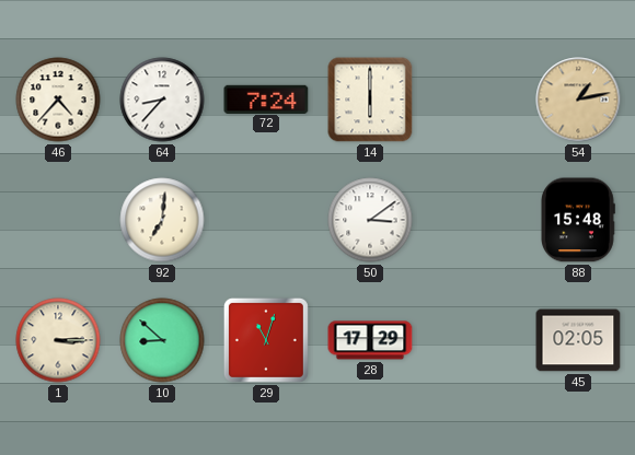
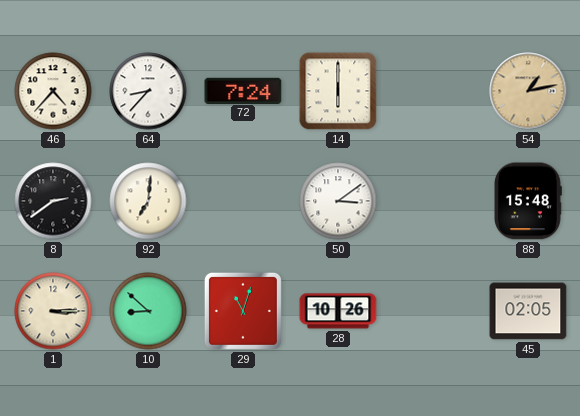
8: none -> 2:39 (53, 201)
28: 17:29 -> 10:26 (338, 311)
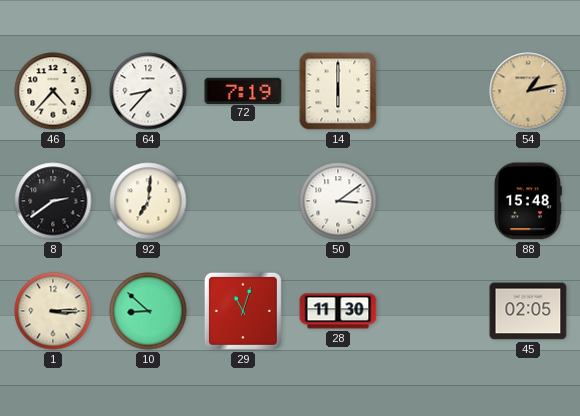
72: 7:24 -> 7:19 (243, 90)
28: 10:26 -> 11:30 (338, 311)
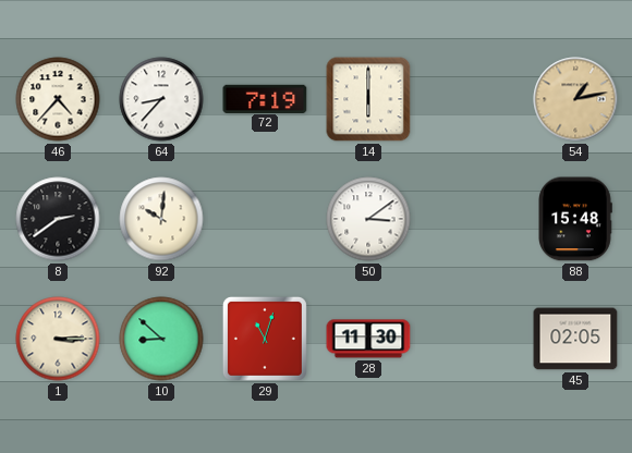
92: 7:01 -> 10:01 (161, 219)
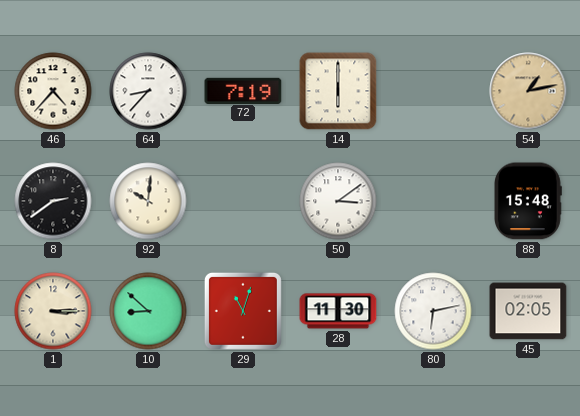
80: none -> 6:13 (433, 311)
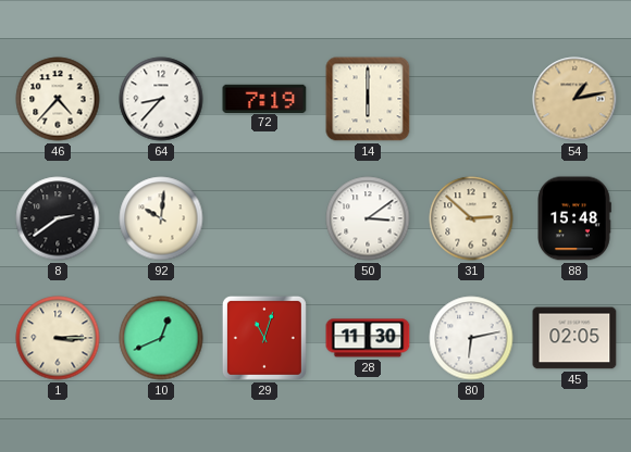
31: none -> 2:52 (471, 218)
10: 8:52 -> 12:41 (161, 338)
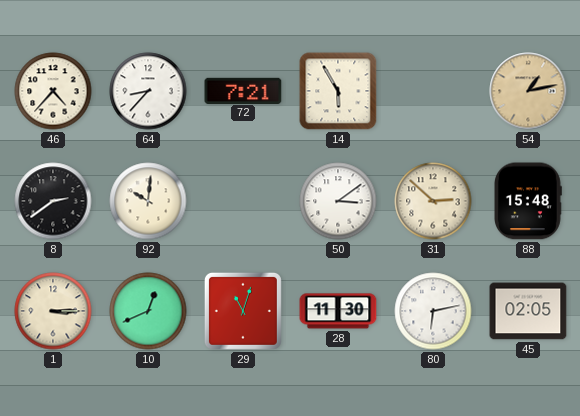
72: 7:19 -> 7:21 (243, 90)
14: 6:00 -> 5:55 (338, 91)
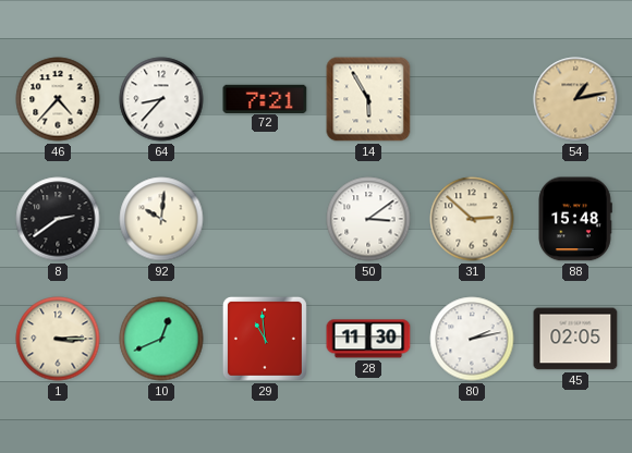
29: 11:03 -> 10:59 (265, 339)
80: 6:13 -> 2:13 (472, 339)
